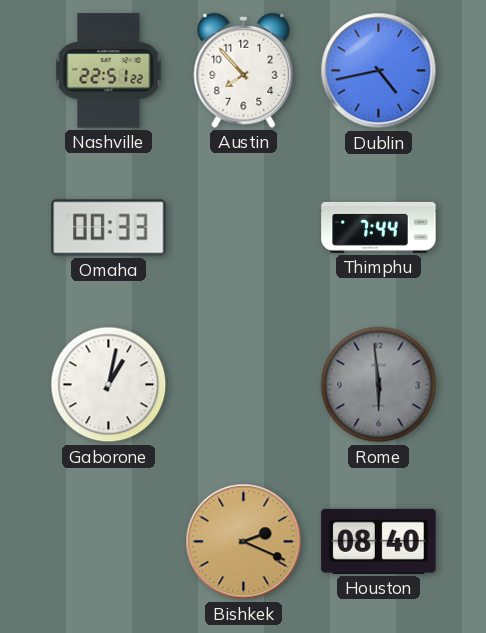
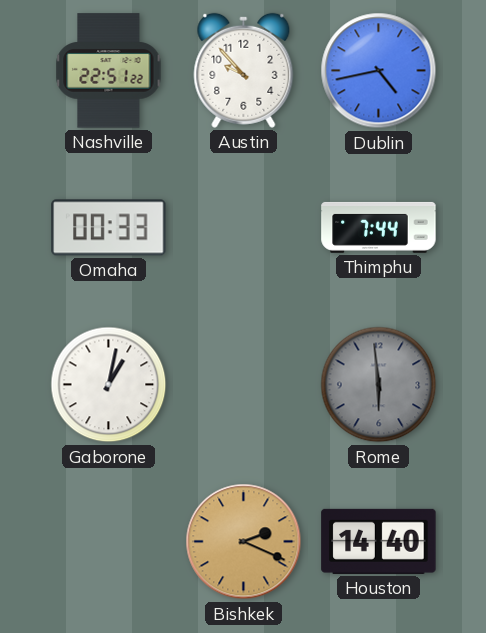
Austin: 7:53 -> 9:53 (244, 70)
Houston: 08:40 -> 14:40 (379, 541)
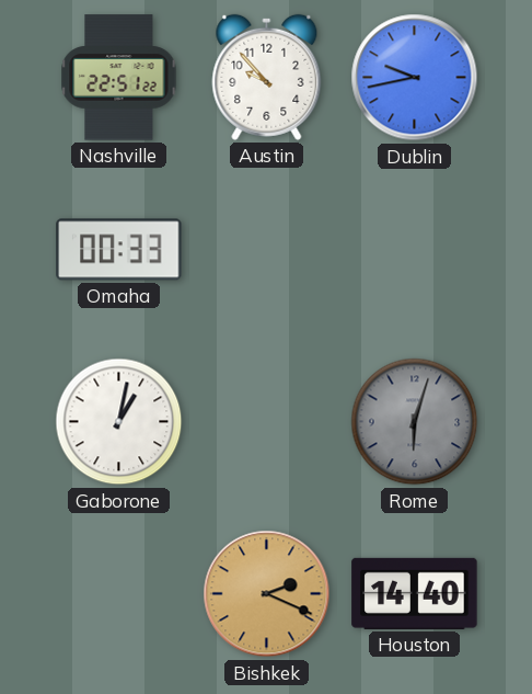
Dublin: 4:43 -> 9:43 (415, 78)
Thimphu: 7:44 -> none (379, 227)
Rome: 5:59 -> 6:03 (415, 422)
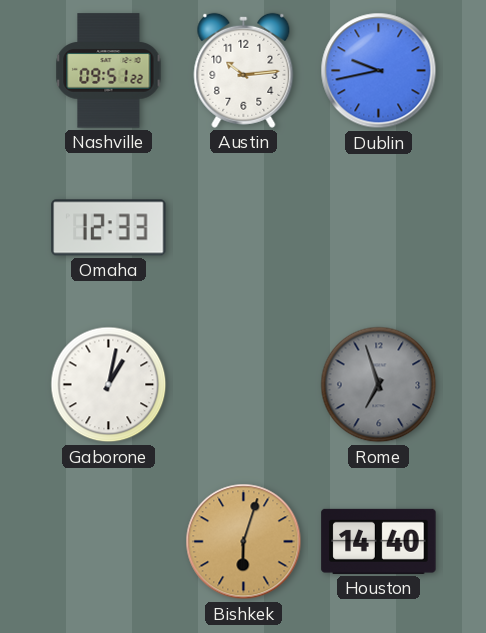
Nashville: 22:51 -> 09:51 (109, 71)
Austin: 9:53 -> 10:14 (244, 70)
Omaha: 00:33 -> 12:33 (109, 228)
Rome: 6:03 -> 6:57 (379, 385)
Bishkek: 2:19 -> 6:03 (244, 542)
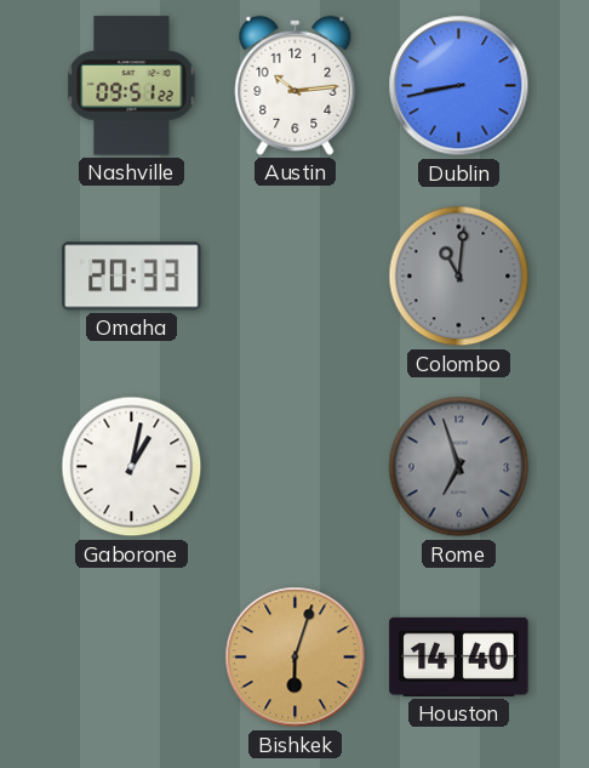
Dublin: 9:43 -> 8:43 (459, 86)
Omaha: 12:33 -> 20:33 (132, 277)
Colombo: none -> 11:01 (459, 277)
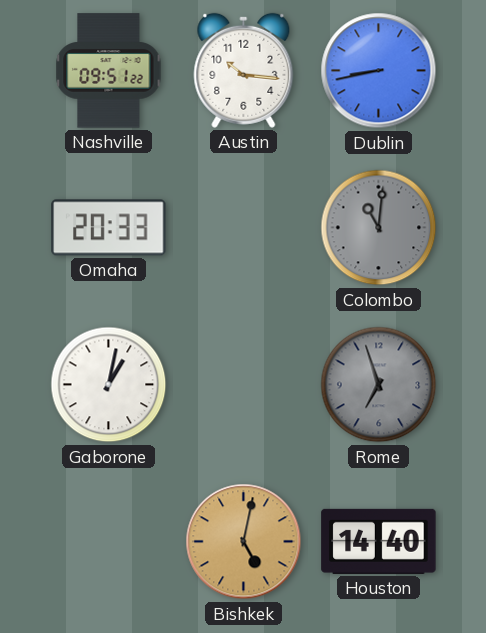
Austin: 10:14 -> 10:16 (244, 70)
Bishkek: 6:03 -> 5:02 (244, 542)
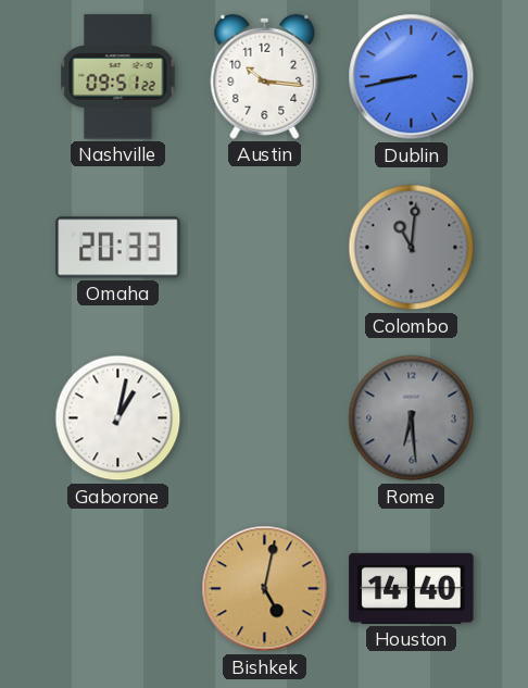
Rome: 6:57 -> 6:29 (412, 418)
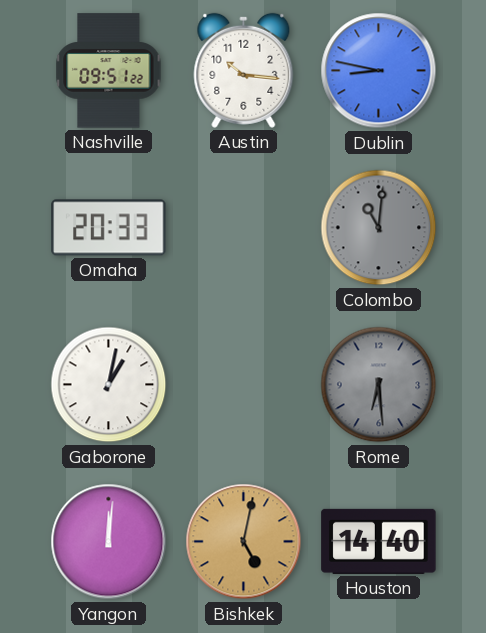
Dublin: 8:43 -> 8:47 (379, 71)
Yangon: none -> 12:01 (109, 542)
